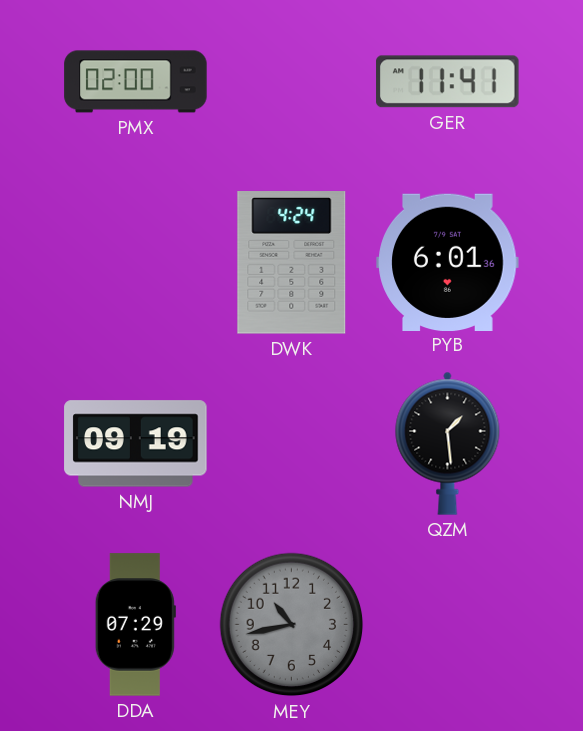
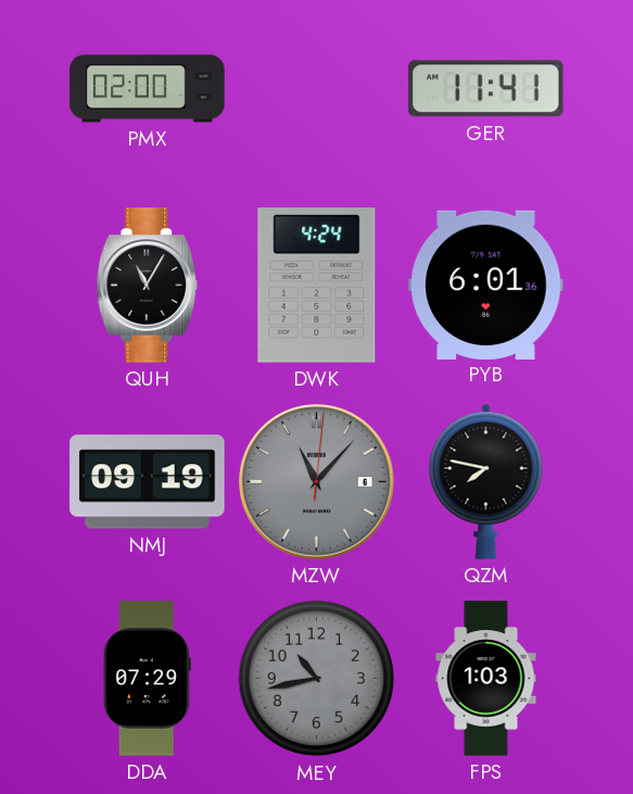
QUH: none -> 11:05 (148, 286)
MZW: none -> 11:07 (317, 482)
QZM: 1:29 -> 7:47 (486, 481)
FPS: none -> 1:03 (486, 679)
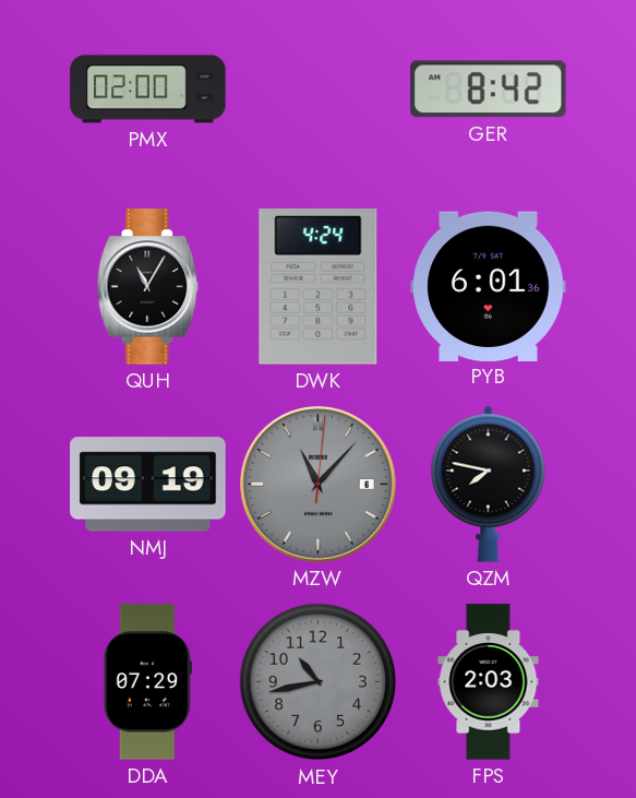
GER: 11:41 -> 8:42 (489, 90)
FPS: 1:03 -> 2:03 (489, 682)
